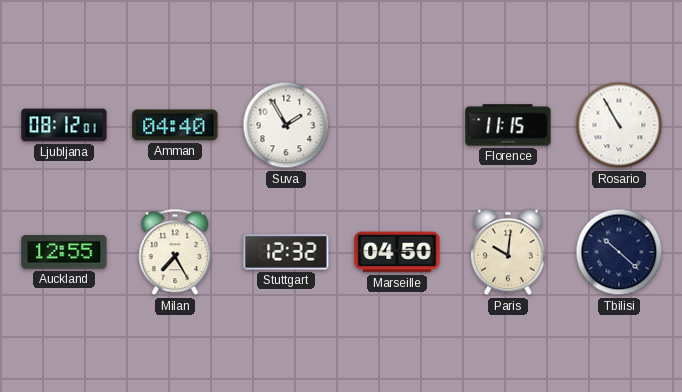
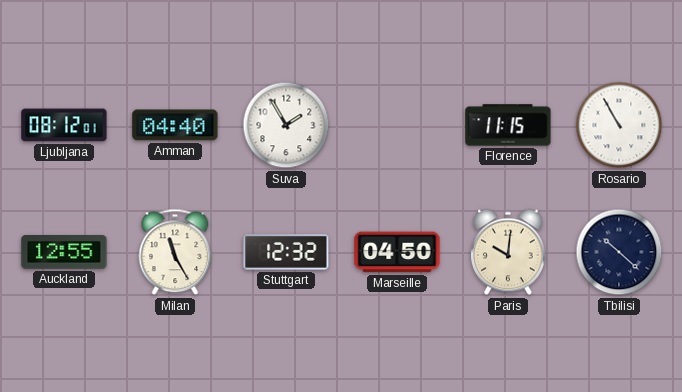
Milan: 7:25 -> 11:25 (175, 252)
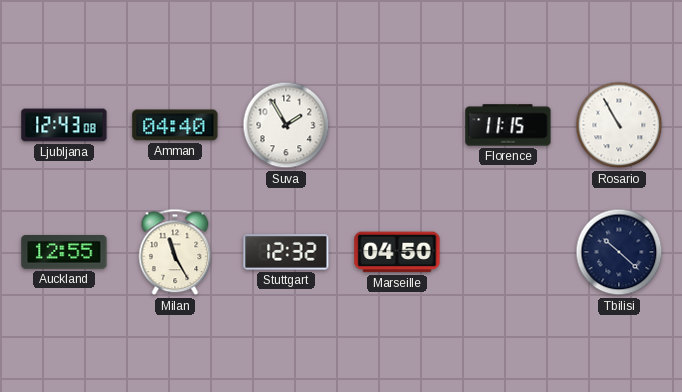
Ljubljana: 08:12 -> 12:43 (64, 125)
Paris: 10:01 -> none (509, 252)
